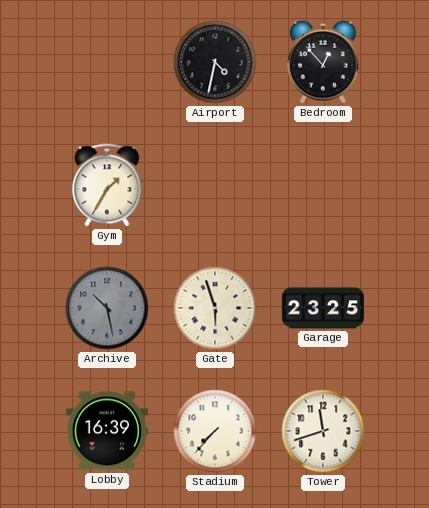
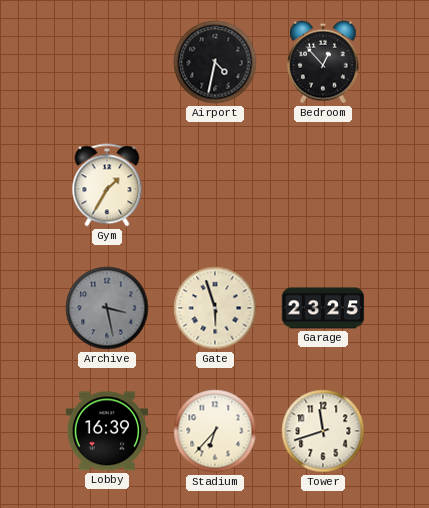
Archive: 10:28 -> 3:28 (107, 308)
Stadium: 7:37 -> 6:37 (215, 431)
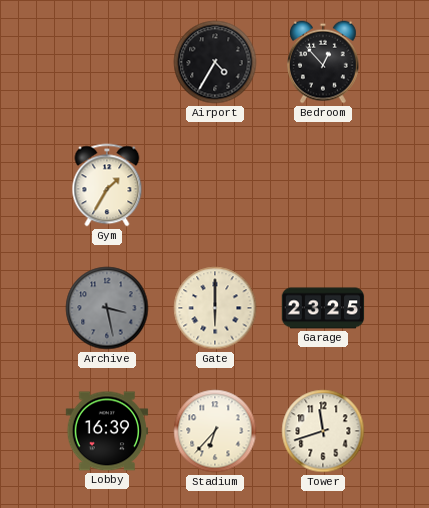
Airport: 4:32 -> 4:35 (215, 62)
Gate: 5:57 -> 6:00 (215, 308)
